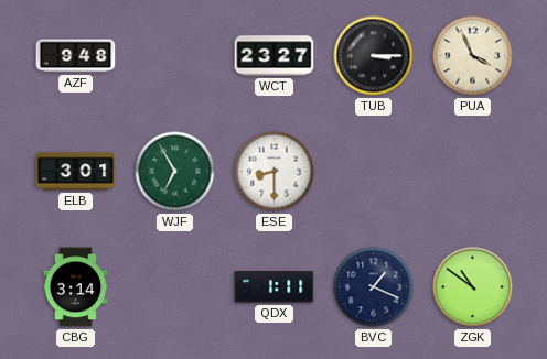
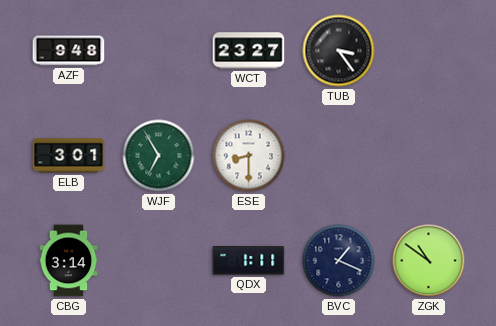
TUB: 3:15 -> 3:24 (339, 51)
PUA: 3:56 -> none (473, 56)
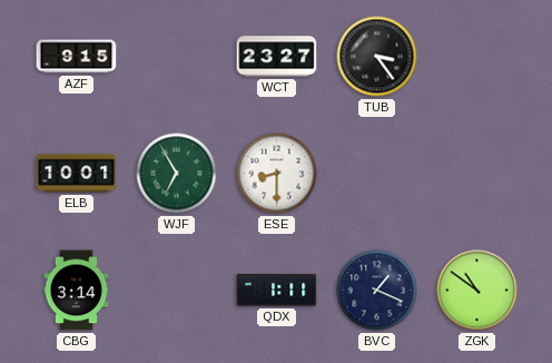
AZF: 9:48 -> 9:15 (77, 57)
ELB: 3:01 -> 10:01 (77, 174)
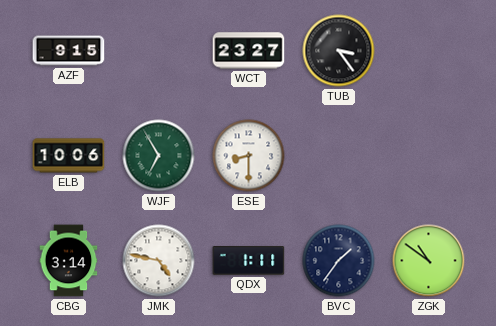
ELB: 10:01 -> 10:06 (69, 156)
JMK: none -> 4:47 (159, 261)
BVC: 1:19 -> 1:36 (339, 261)
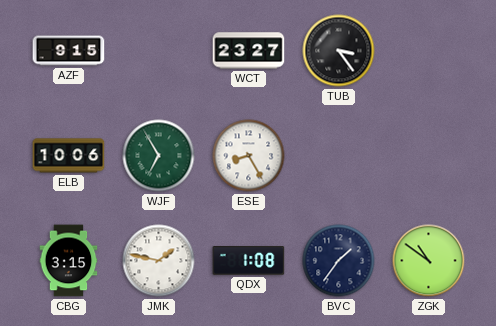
ESE: 8:30 -> 8:25 (249, 156)
CBG: 3:14 -> 3:15 (69, 261)
JMK: 4:47 -> 1:47 (159, 261)
QDX: 1:11 -> 1:08 (249, 261)
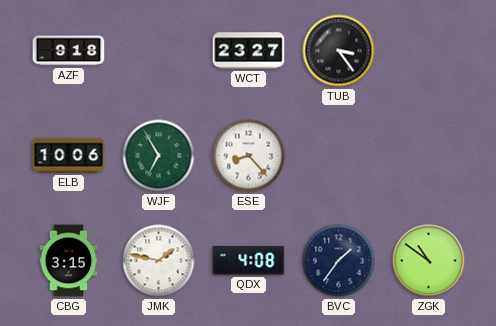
AZF: 9:15 -> 9:18 (69, 51)
ESE: 8:25 -> 8:23 (249, 156)
QDX: 1:08 -> 4:08 (249, 261)
